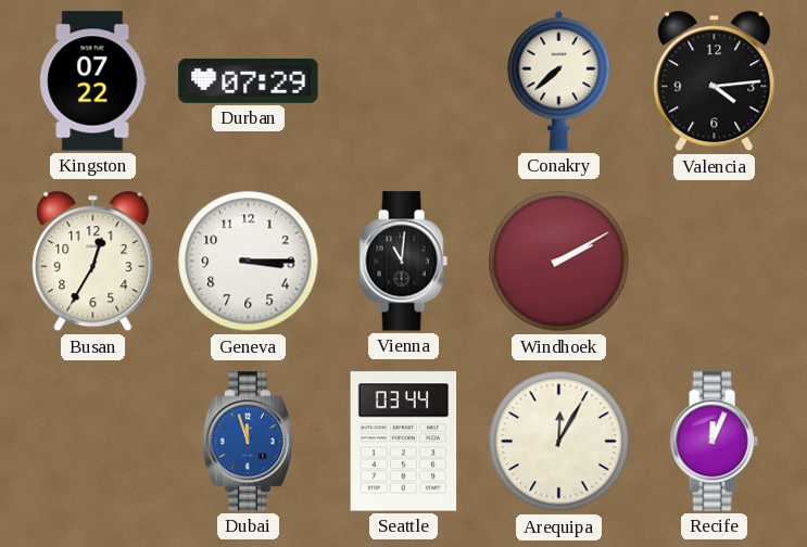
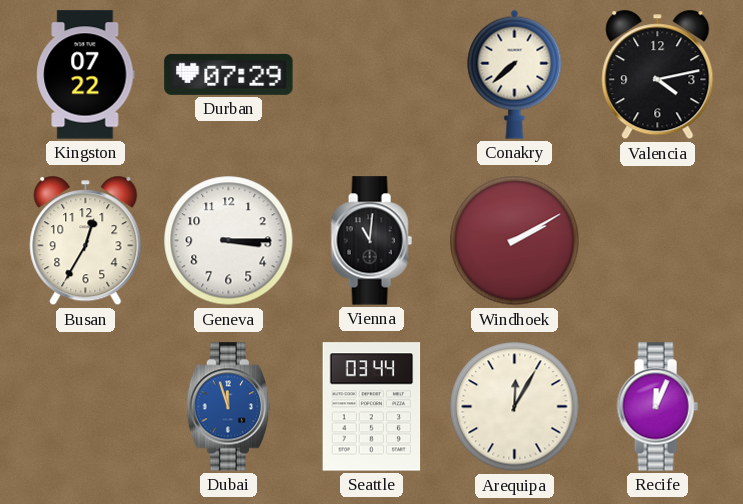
Valencia: 4:14 -> 4:13 (658, 75)
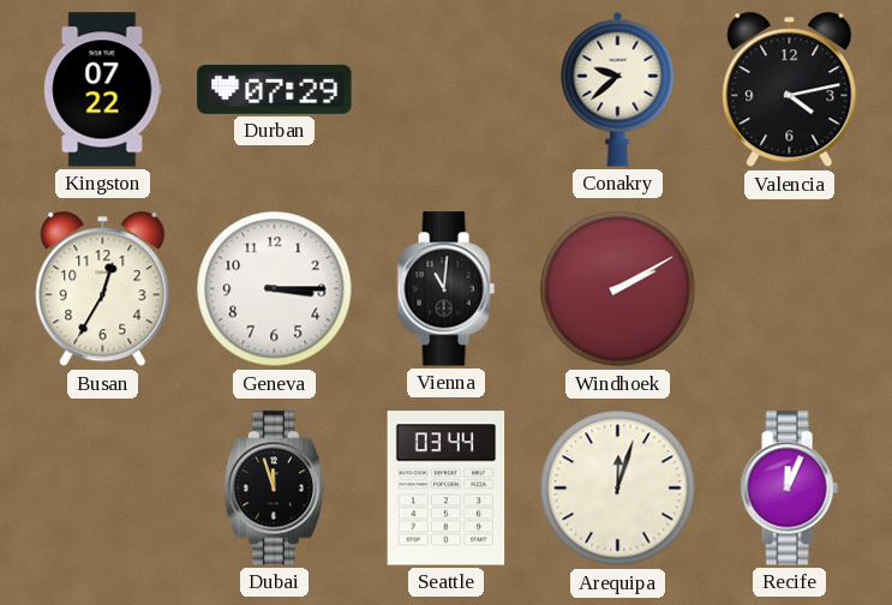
Conakry: 7:38 -> 9:38 (618, 89)
Dubai dial: blue -> black (275, 489)
Arequipa: 12:05 -> 12:03 (618, 489)
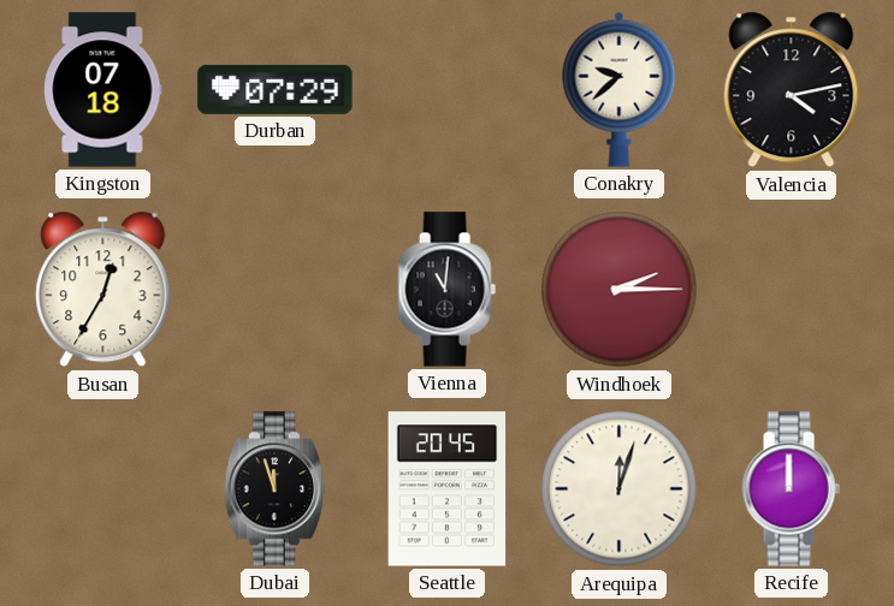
Kingston: 07:22 -> 07:18 (103, 90)
Geneva: 3:15 -> none (275, 289)
Windhoek: 2:10 -> 2:15 (620, 290)
Seattle: 03:44 -> 20:45 (448, 489)
Recife: 12:04 -> 12:00 (791, 489)
